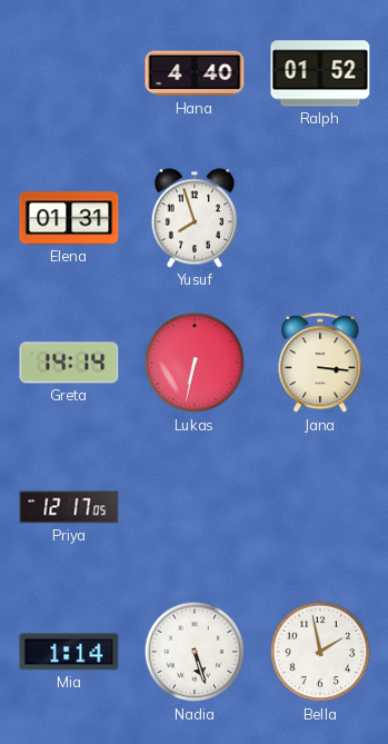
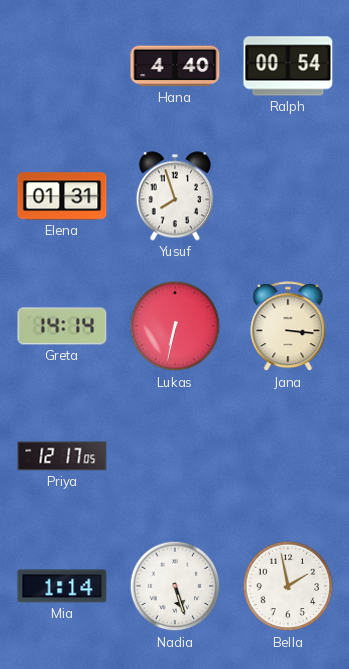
Ralph: 01:52 -> 00:54 (288, 66)
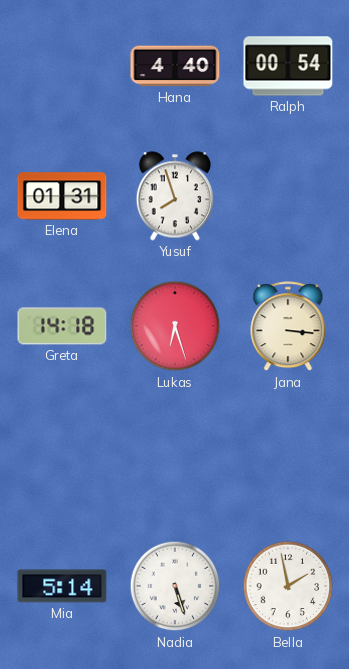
Greta: 14:14 -> 14:18 (62, 326)
Lukas: 6:32 -> 6:27 (175, 326)
Priya: 12:17 -> none (62, 456)
Mia: 1:14 -> 5:14 (62, 586)
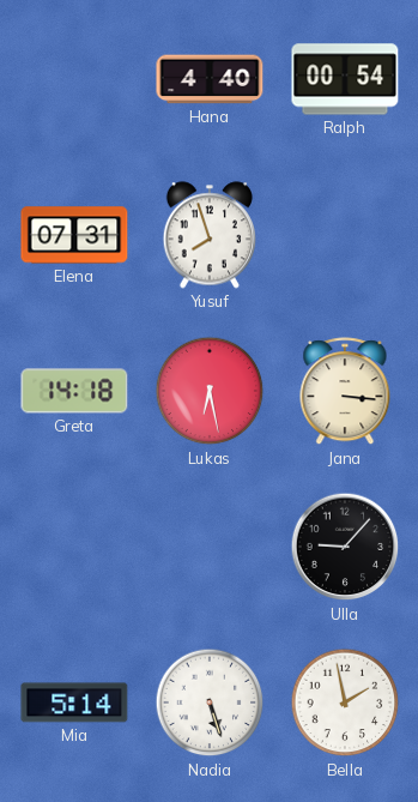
Elena: 01:31 -> 07:31 (74, 235)
Lukas: 6:27 -> 6:28 (210, 391)
Ulla: none -> 9:07 (345, 547)
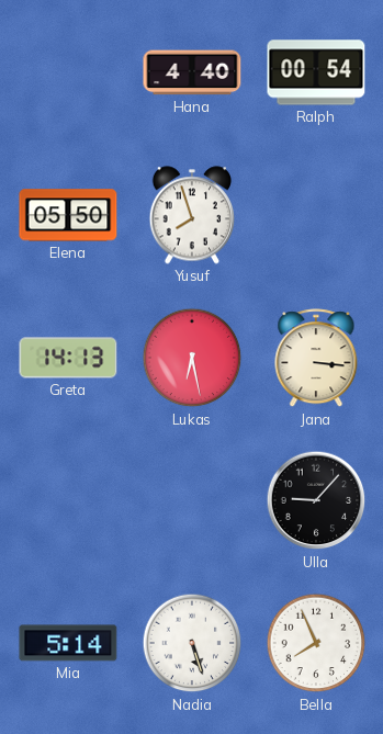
Elena: 07:31 -> 05:50 (68, 215)
Greta: 14:18 -> 14:13 (68, 358)
Bella: 1:58 -> 7:56 (316, 643)
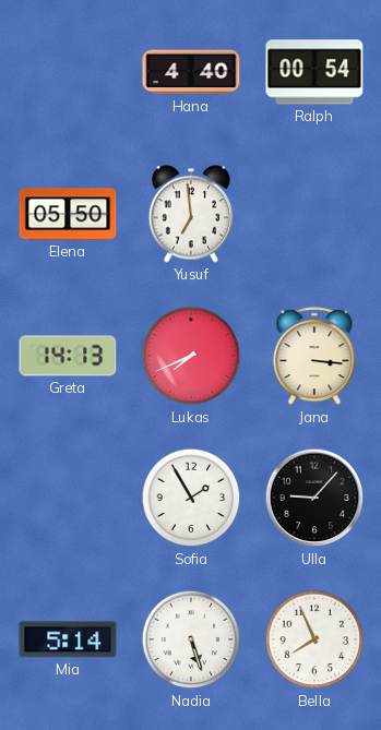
Yusuf: 7:57 -> 6:59 (190, 214)
Lukas: 6:28 -> 7:41 (191, 356)
Sofia: none -> 1:55 (191, 498)
